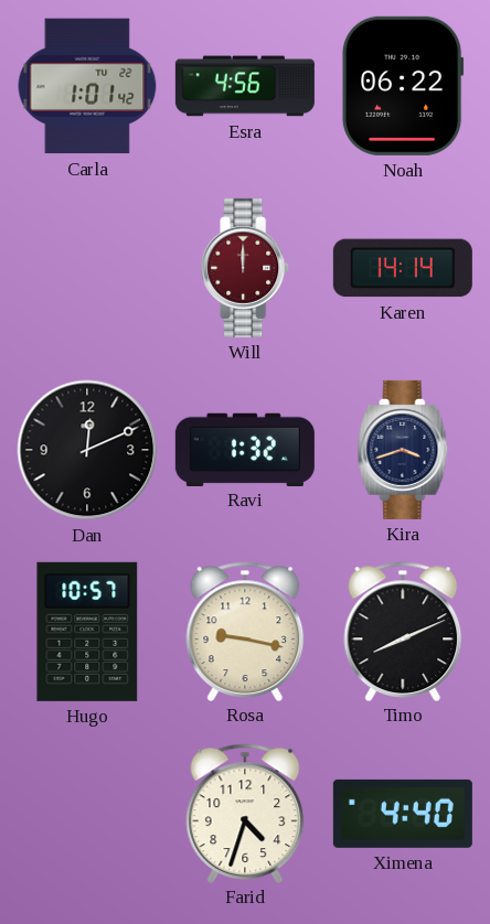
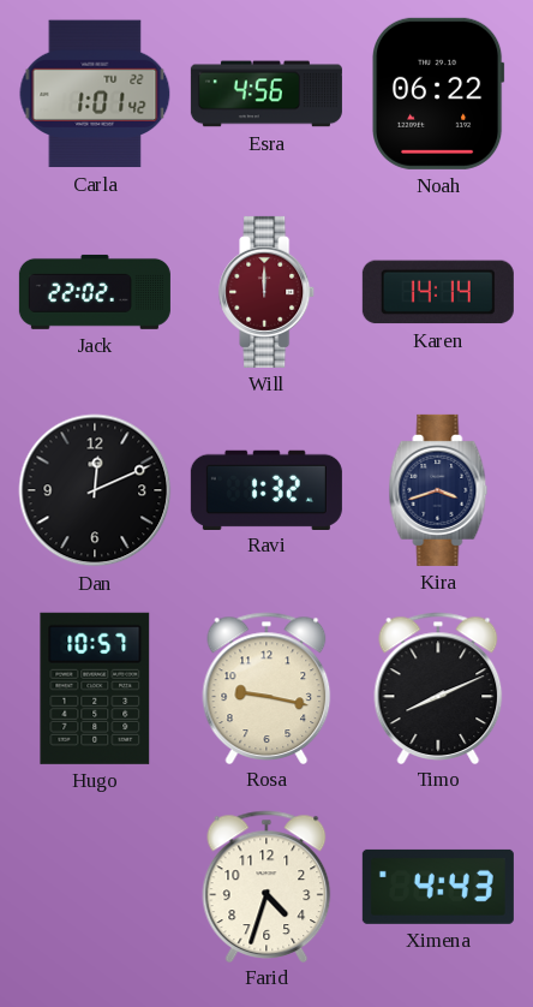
Jack: none -> 22:02 (95, 292)
Ximena: 4:40 -> 4:43 (438, 887)
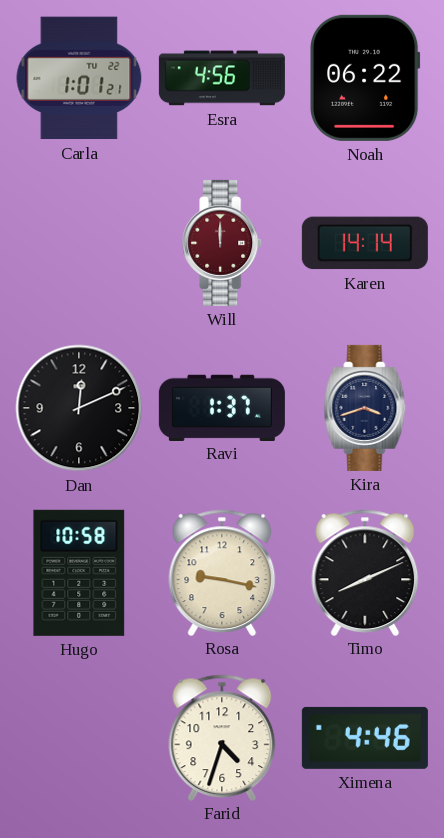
Carla: 1:01:42 -> 1:01:21 (79, 78)
Jack: 22:02 -> none (95, 292)
Ravi: 1:32 -> 1:37 (222, 407)
Hugo: 10:57 -> 10:58 (79, 573)
Ximena: 4:43 -> 4:46 (365, 738)
